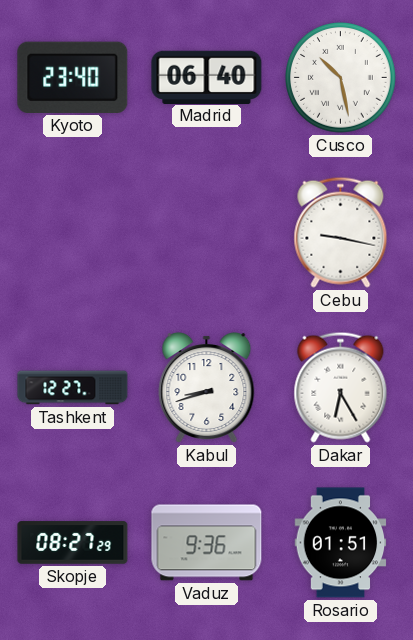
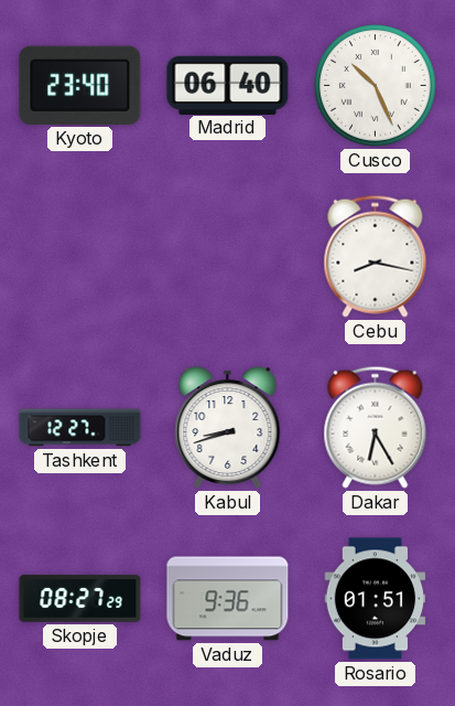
Cusco: 10:28 -> 10:26 (376, 86)
Cebu: 9:17 -> 8:17 (376, 256)
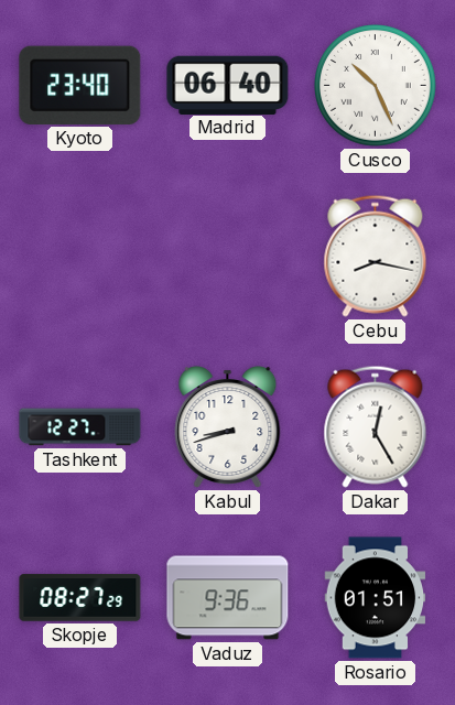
Dakar: 6:25 -> 12:25 (376, 426)
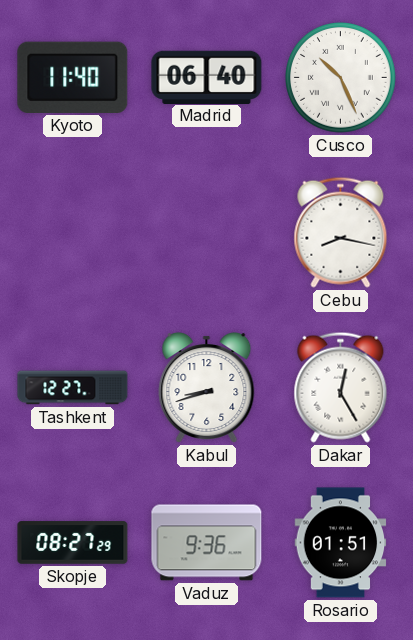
Kyoto: 23:40 -> 11:40 (73, 77)
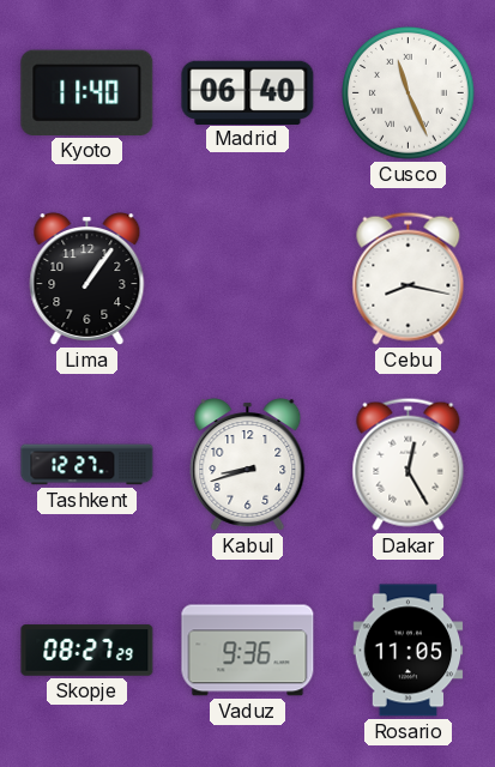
Cusco: 10:26 -> 11:26 (409, 93)
Lima: none -> 1:06 (87, 279)
Rosario: 01:51 -> 11:05 (409, 651)
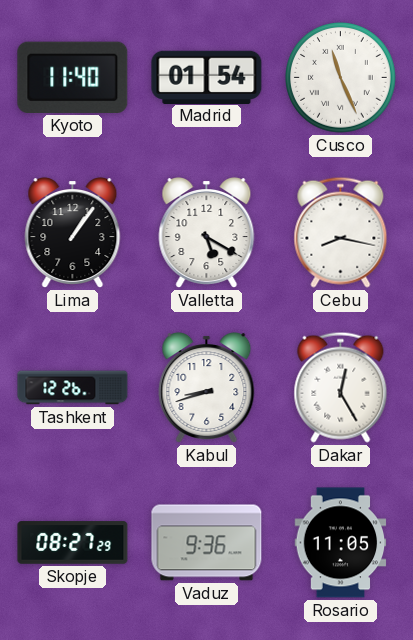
Madrid: 06:40 -> 01:54 (207, 77)
Valletta: none -> 5:20 (207, 233)
Tashkent: 12:27 -> 12:26 (73, 388)
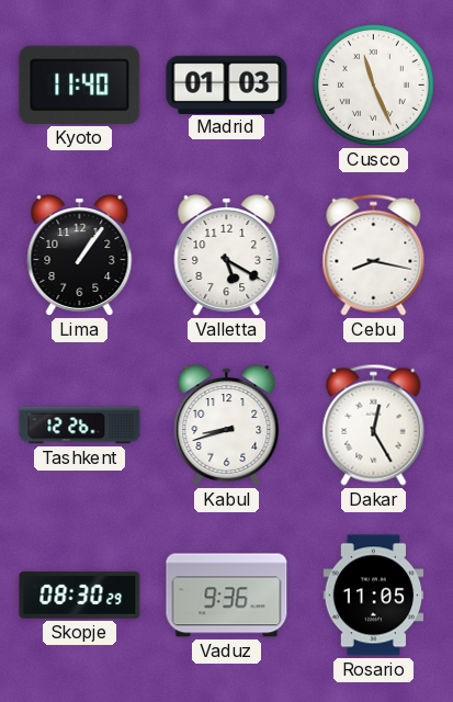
Madrid: 01:54 -> 01:03 (227, 84)
Skopje: 08:27 -> 08:30 (80, 596)
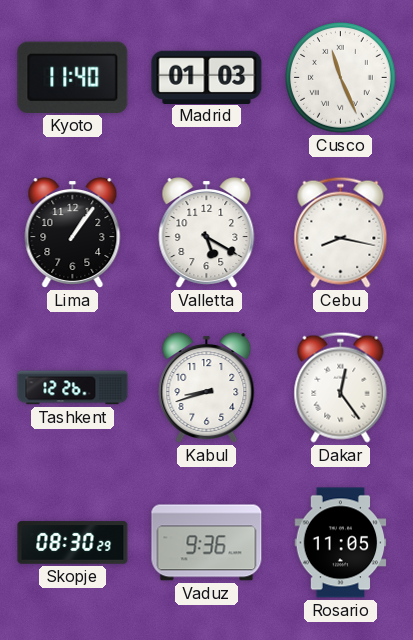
Dakar: 12:25 -> 12:24 (341, 387)
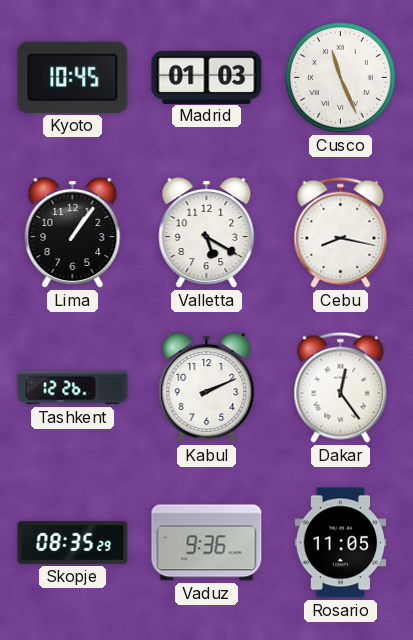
Kyoto: 11:40 -> 10:45 (73, 77)
Kabul: 8:42 -> 2:11 (207, 388)
Skopje: 08:30 -> 08:35 (73, 543)
